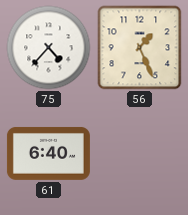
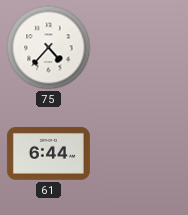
56: 1:26 -> none (140, 48)
61: 6:40 -> 6:44 (48, 154)
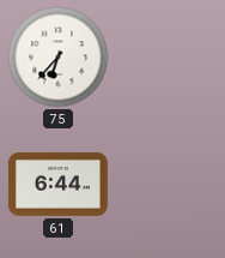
75: 4:37 -> 6:37 (59, 58)
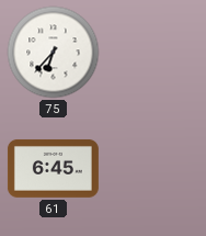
61: 6:44 -> 6:45 (53, 169)
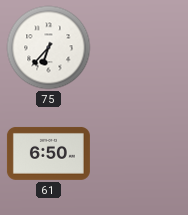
61: 6:45 -> 6:50 (48, 154)
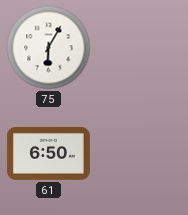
75: 6:37 -> 6:05 (49, 48)
